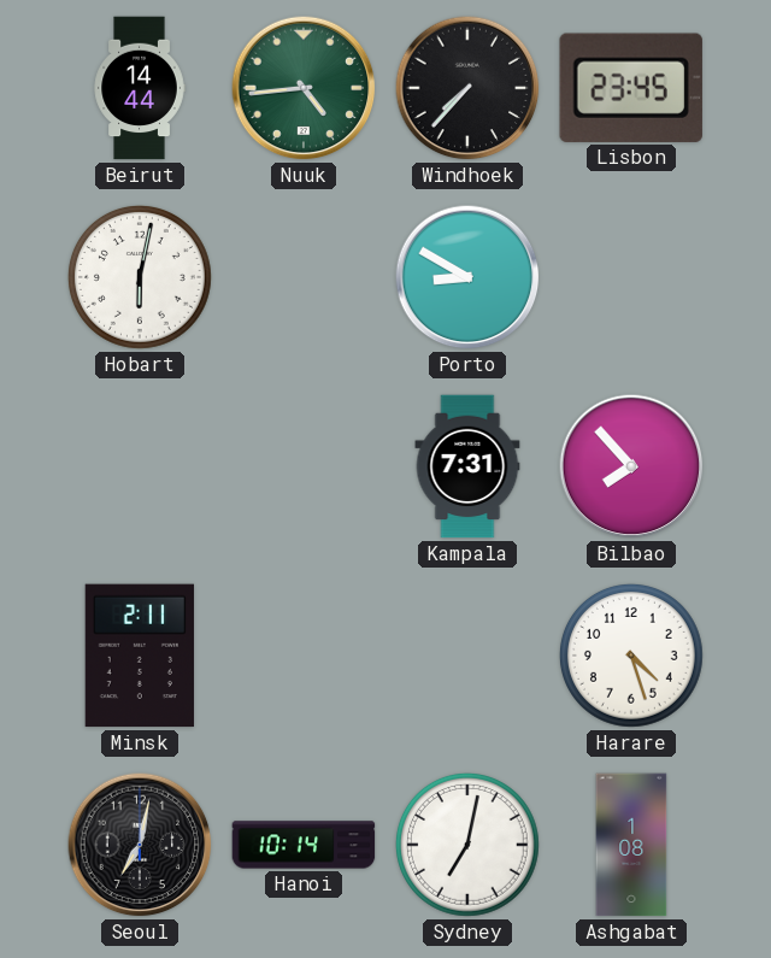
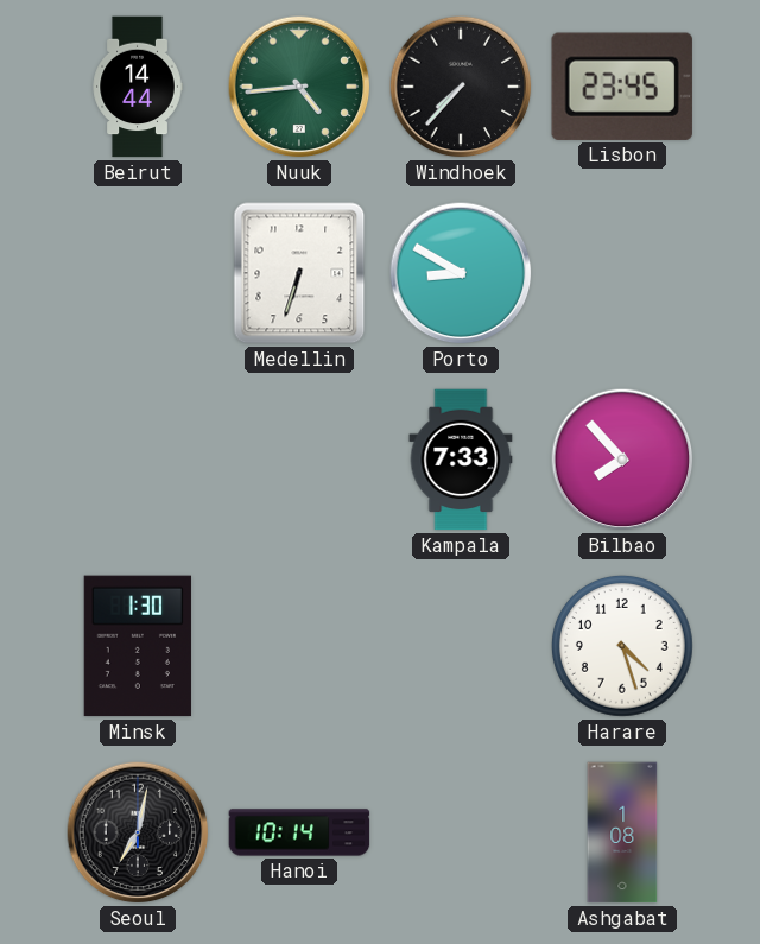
Hobart: 6:02 -> none (141, 278)
Medellin: none -> 6:33 (299, 273)
Kampala: 7:31 -> 7:33 (461, 460)
Minsk: 2:11 -> 1:30 (138, 646)
Sydney: 7:02 -> none (469, 846)
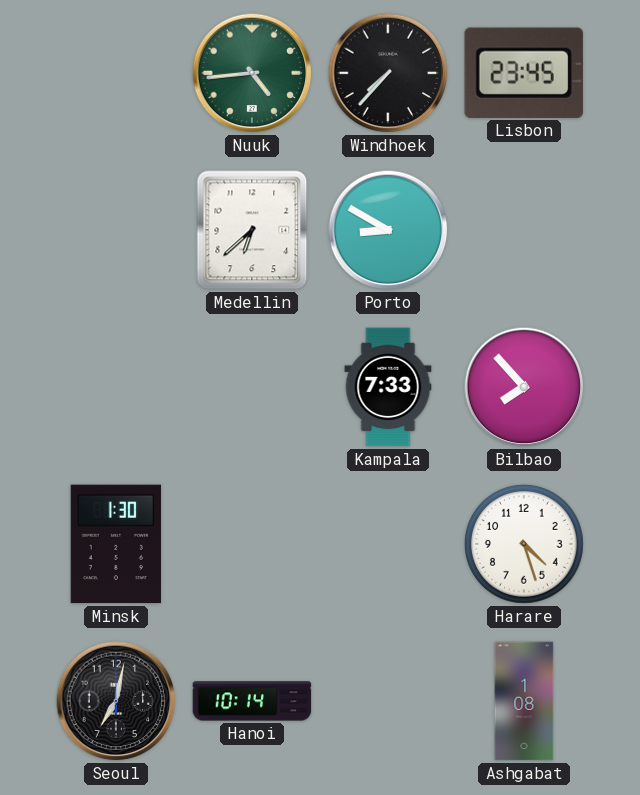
Beirut: 14:44 -> none (138, 87)
Medellin: 6:33 -> 6:38 (252, 230)
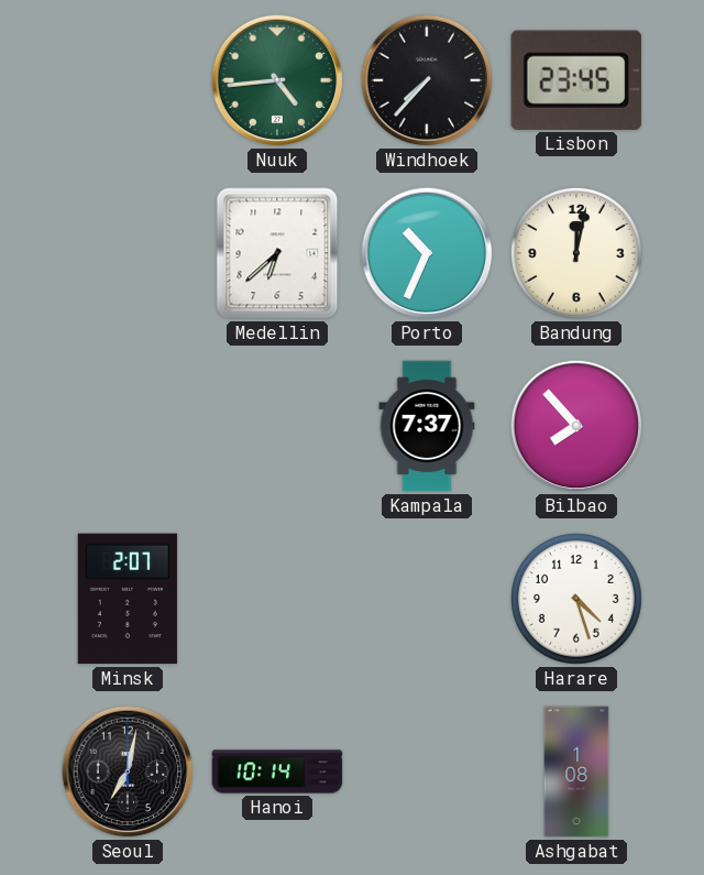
Porto: 8:50 -> 10:34 (427, 253)
Bandung: none -> 12:02 (577, 254)
Kampala: 7:33 -> 7:37 (427, 426)
Minsk: 1:30 -> 2:07 (128, 599)
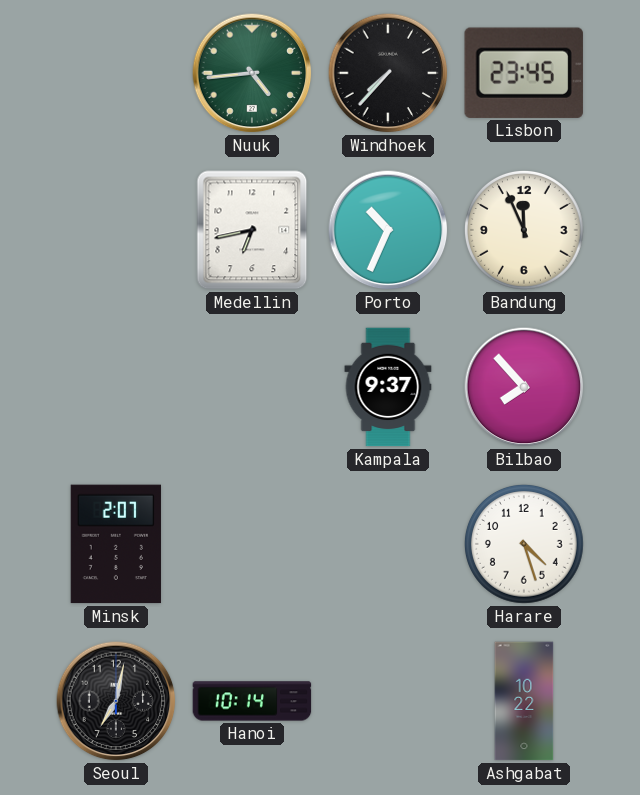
Medellin: 6:38 -> 6:43 (252, 230)
Bandung: 12:02 -> 11:56 (525, 231)
Kampala: 7:37 -> 9:37 (388, 387)
Ashgabat: 1:08 -> 10:22 (524, 701)
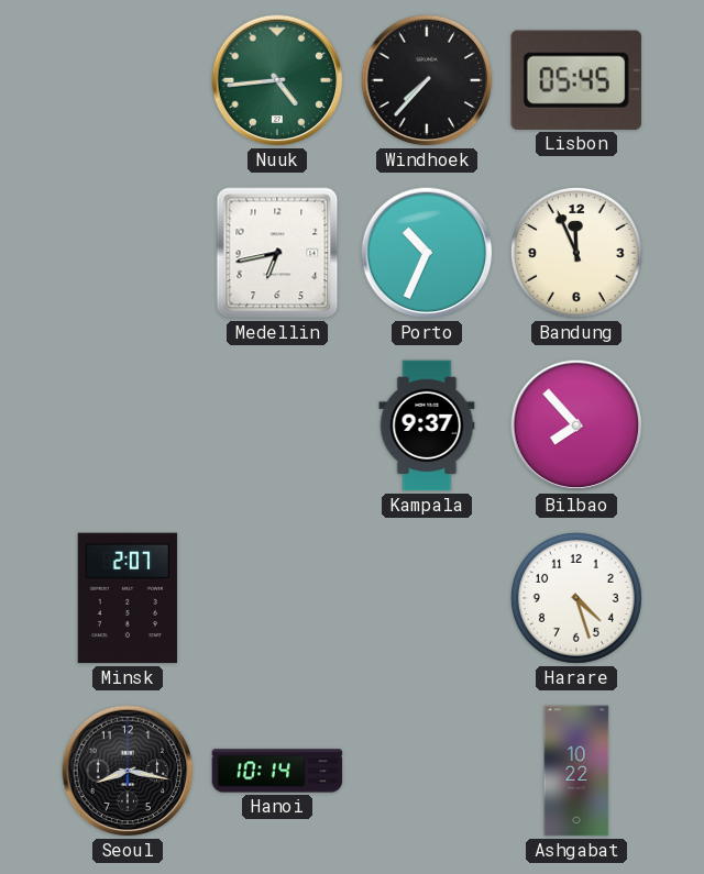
Lisbon: 23:45 -> 05:45 (576, 80)
Seoul: 7:02 -> 8:17 (128, 771)
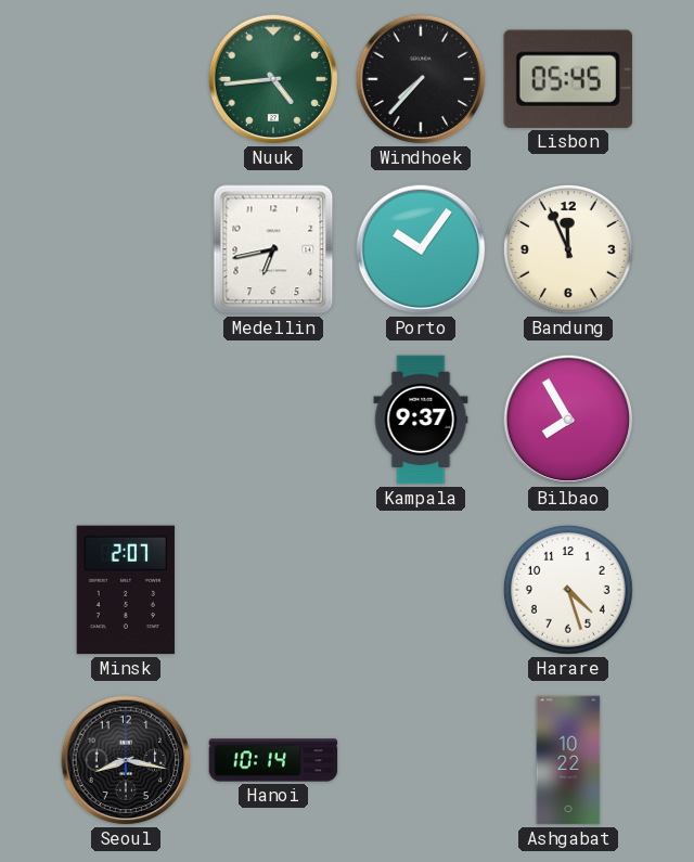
Porto: 10:34 -> 10:06 (421, 249)
Bilbao: 7:53 -> 7:55 (568, 420)
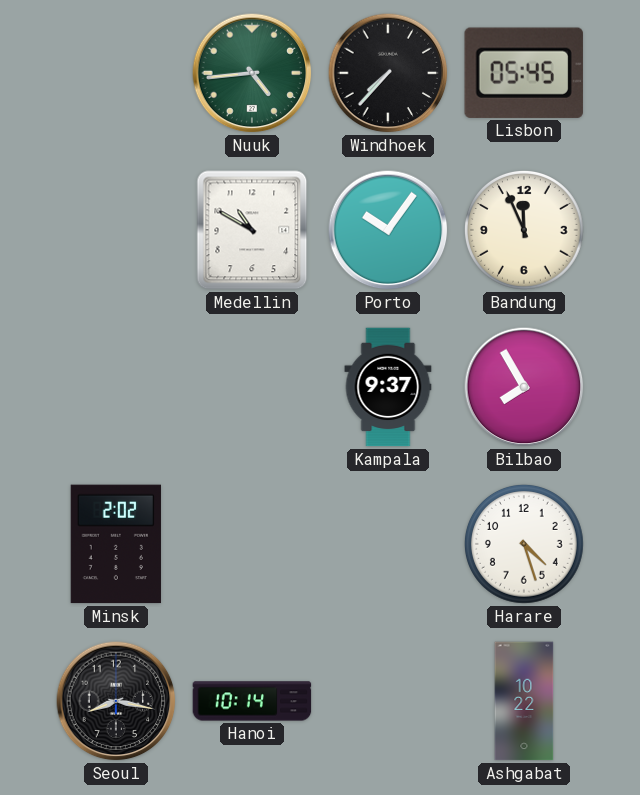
Medellin: 6:43 -> 10:50 (252, 230)
Minsk: 2:07 -> 2:02 (116, 544)
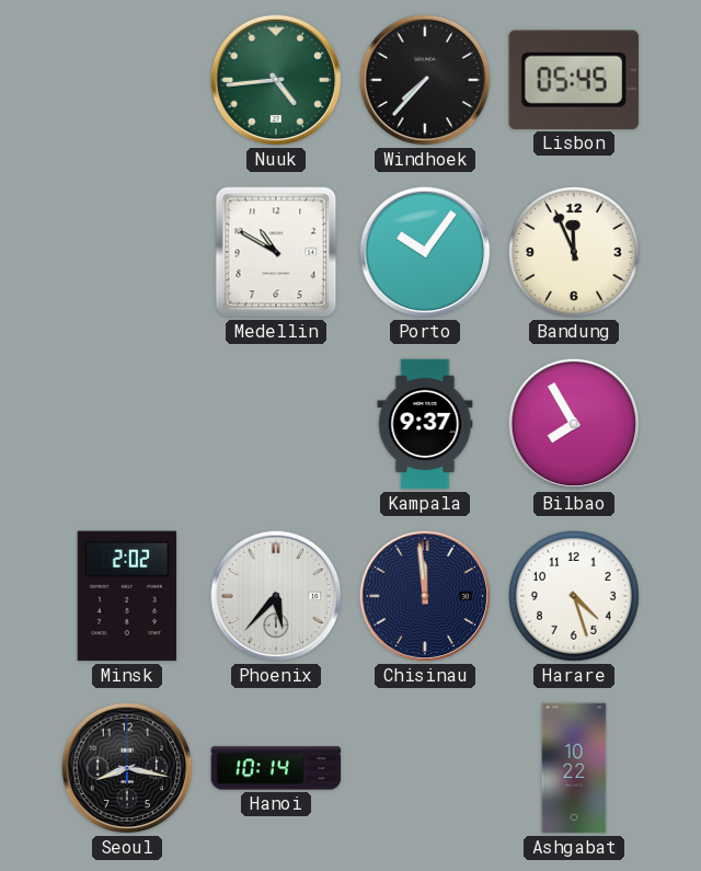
Phoenix: none -> 5:37 (276, 596)
Chisinau: none -> 11:59 (425, 596)
